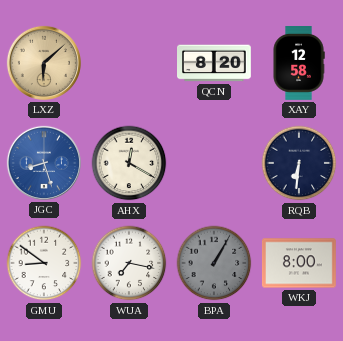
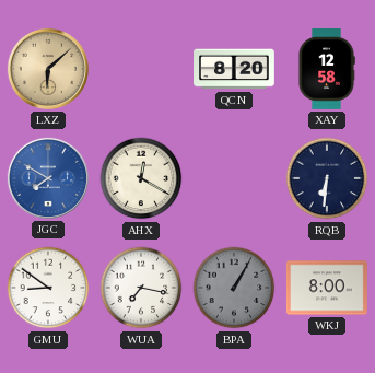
JGC: 8:27 -> 7:50 (48, 178)
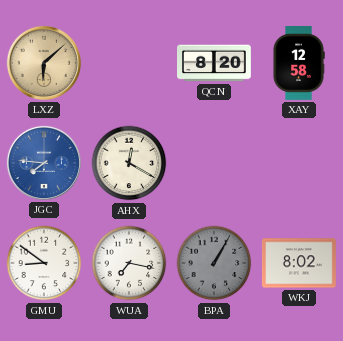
JGC: 7:50 -> 7:46 (44, 163)
RQB: 6:31 -> none (327, 178)
WKJ: 8:00 -> 8:02 (299, 263)
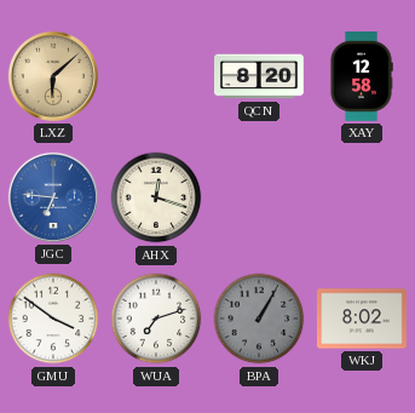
JGC: 7:46 -> 6:46 (53, 197)
AHX: 12:20 -> 12:18 (156, 197)
GMU: 8:51 -> 3:51 (53, 319)
WUA: 7:17 -> 7:12 (156, 319)
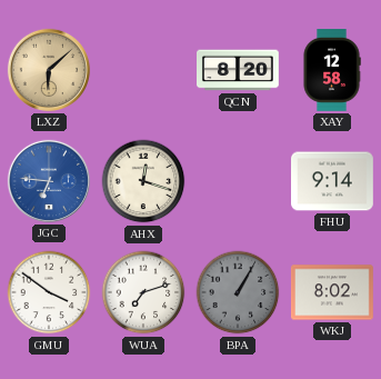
FHU: none -> 9:14 (333, 181)
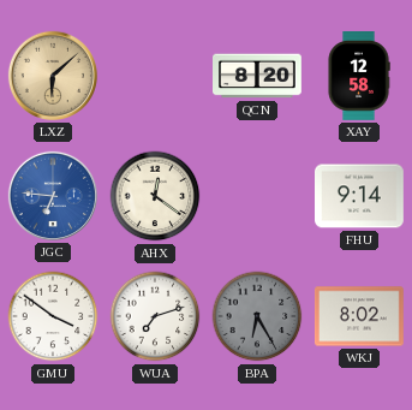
AHX: 12:18 -> 12:21 (155, 196)
BPA: 1:05 -> 6:25 (257, 316)
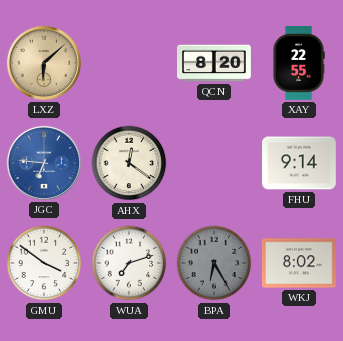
XAY: 12:58 -> 22:55 (299, 64)
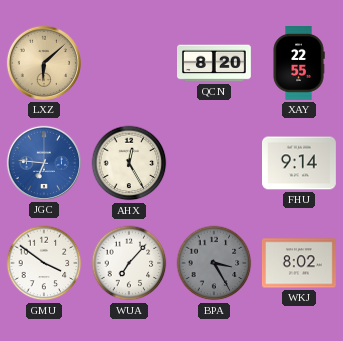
AHX: 12:21 -> 12:25 (129, 163)
WUA: 7:12 -> 7:07 (129, 263)
BPA: 6:25 -> 3:25 (214, 263)
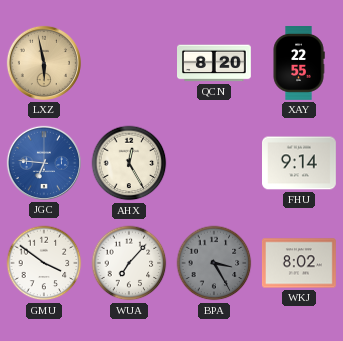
LXZ: 6:08 -> 5:58 (44, 63)
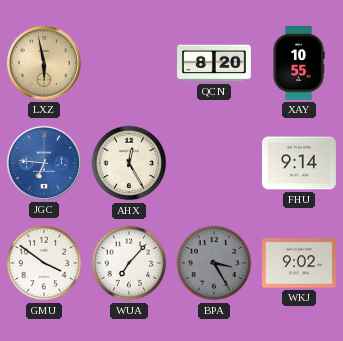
XAY: 22:55 -> 10:55 (299, 64)
WKJ: 8:02 -> 9:02 (299, 263)
